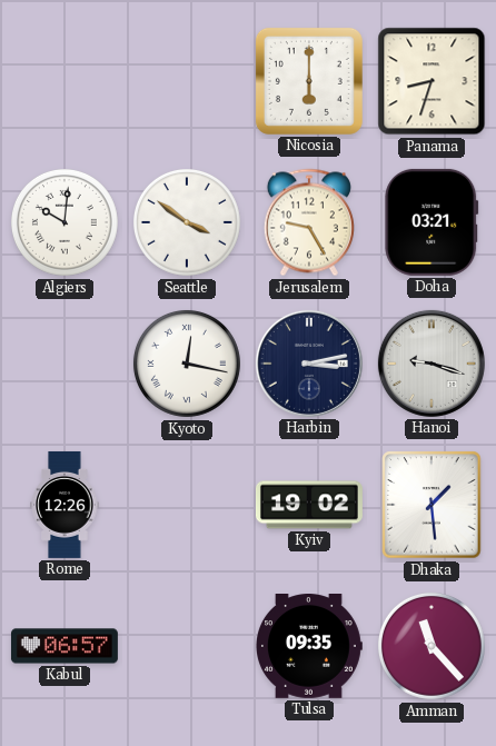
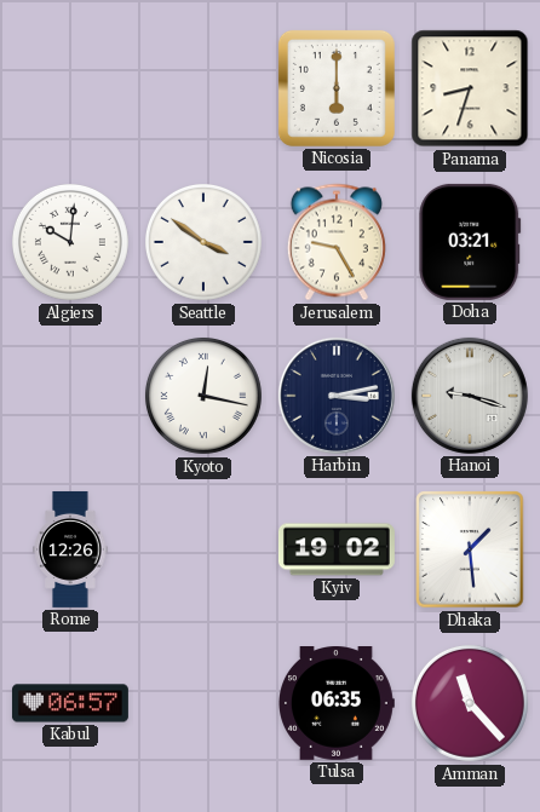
Tulsa: 09:35 -> 06:35 (337, 704)
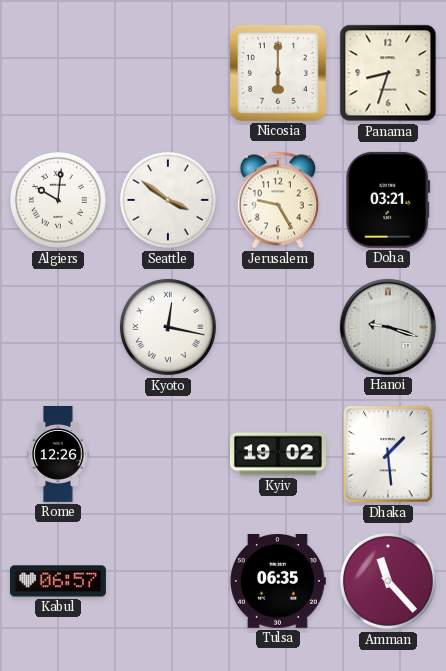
Harbin: 3:13 -> none (337, 396)
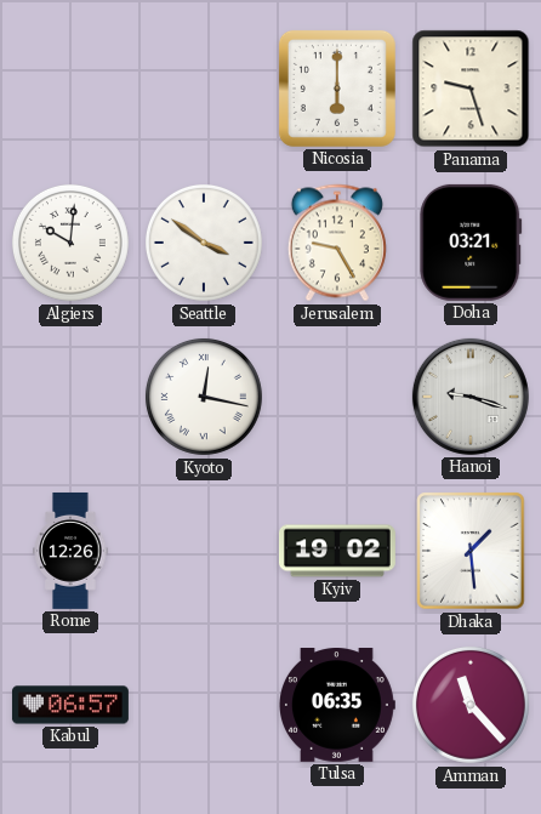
Panama: 8:33 -> 9:27 (471, 89)
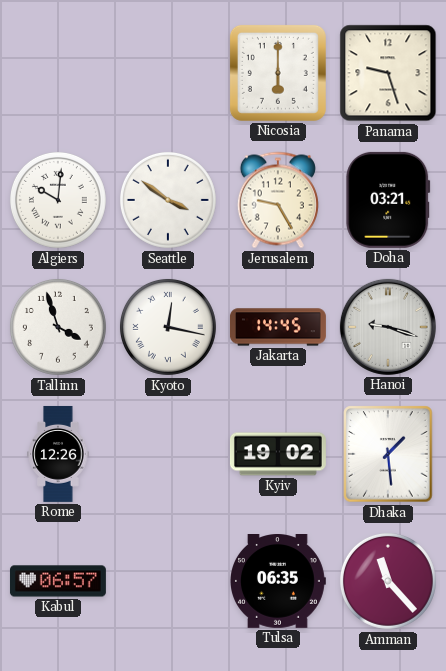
Tallinn: none -> 3:57 (58, 327)
Jakarta: none -> 14:45 (278, 327)
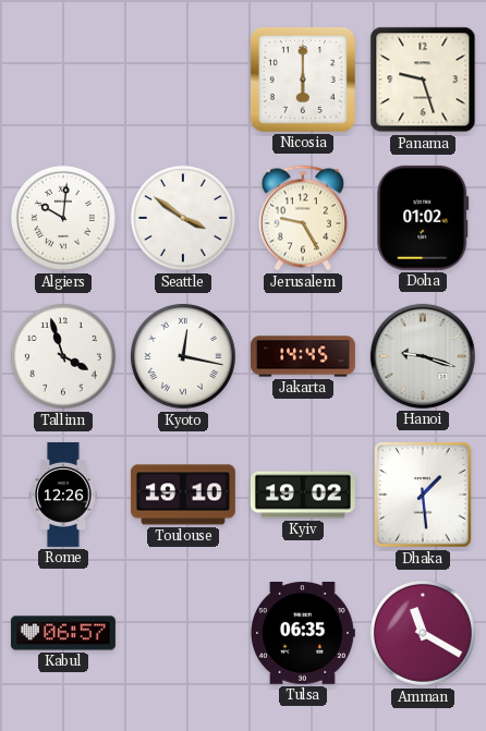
Doha: 03:21 -> 01:02 (423, 218)
Toulouse: none -> 19:10 (183, 495)
Amman: 11:23 -> 11:20 (423, 633)
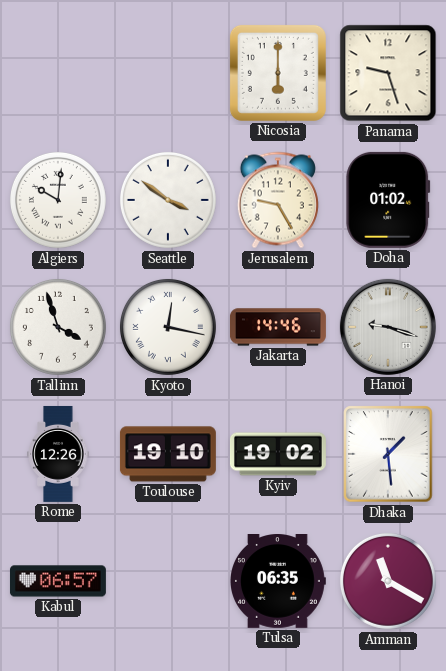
Jakarta: 14:45 -> 14:46 (278, 327)
